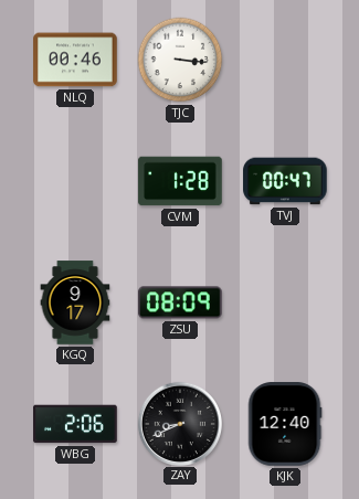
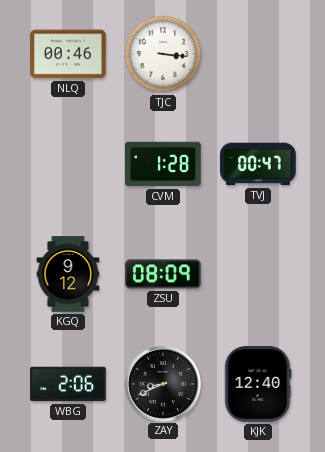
KGQ: 9:17 -> 9:12 (68, 274)
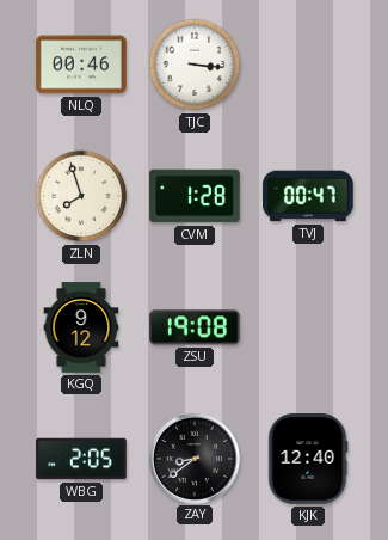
ZLN: none -> 7:57 (81, 196)
ZSU: 08:09 -> 19:08 (195, 327)
WBG: 2:06 -> 2:05 (81, 459)
ZAY: 8:41 -> 8:39 (193, 458)
